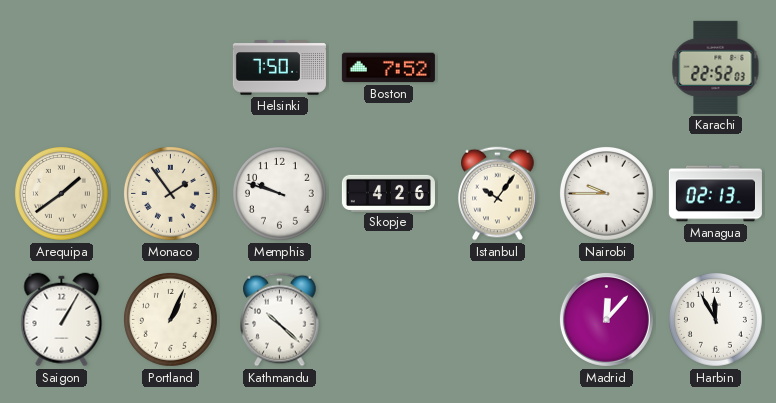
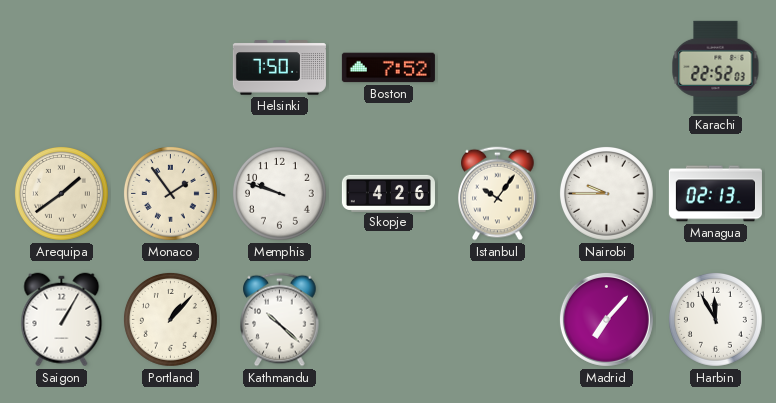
Portland: 1:04 -> 1:07 (170, 319)
Madrid: 12:07 -> 7:07 (606, 319)
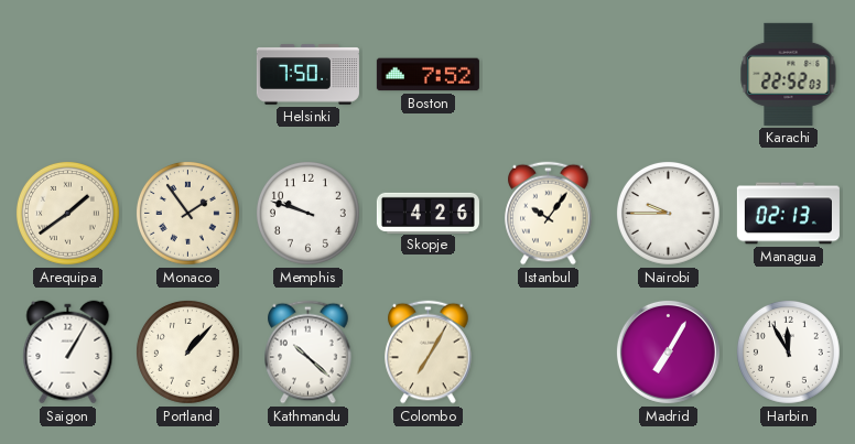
Colombo: none -> 7:05 (429, 353)
Madrid: 7:07 -> 7:05 (668, 351)
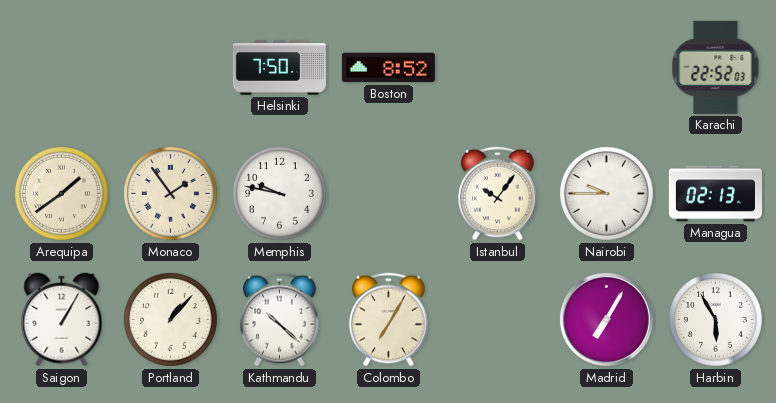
Boston: 7:52 -> 8:52 (388, 68)
Memphis: 9:48 -> 9:47 (279, 193)
Skopje: 4:26 -> none (428, 213)
Harbin: 11:55 -> 5:55 (715, 319)
